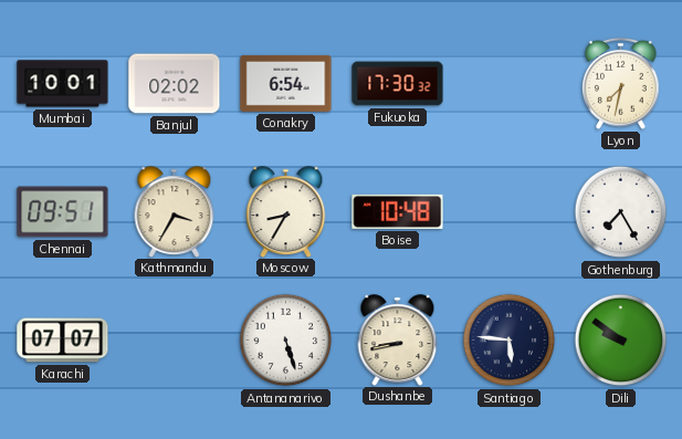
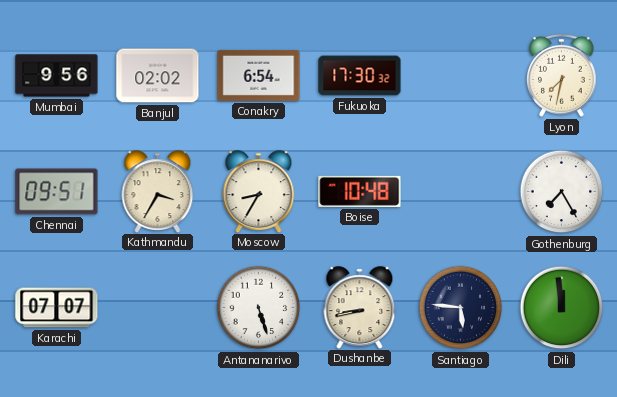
Mumbai: 10:01 -> 9:56 (57, 76)
Dili: 9:51 -> 11:59 (562, 308)
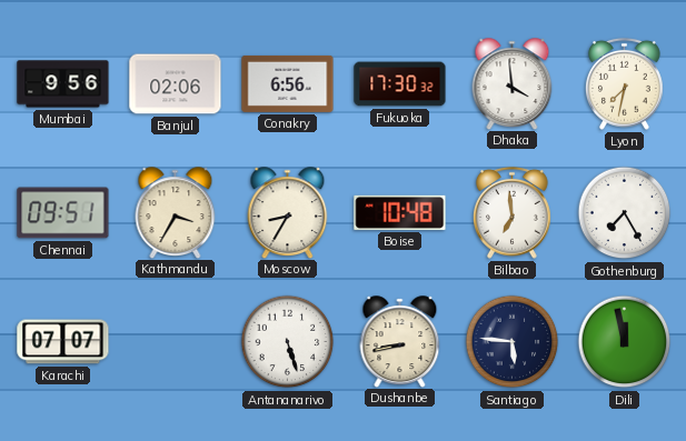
Banjul: 02:02 -> 02:06 (176, 84)
Conakry: 6:54 -> 6:56 (288, 83)
Dhaka: none -> 3:59 (513, 83)
Bilbao: none -> 6:59 (513, 212)
Dili: 11:59 -> 11:58 (625, 342)
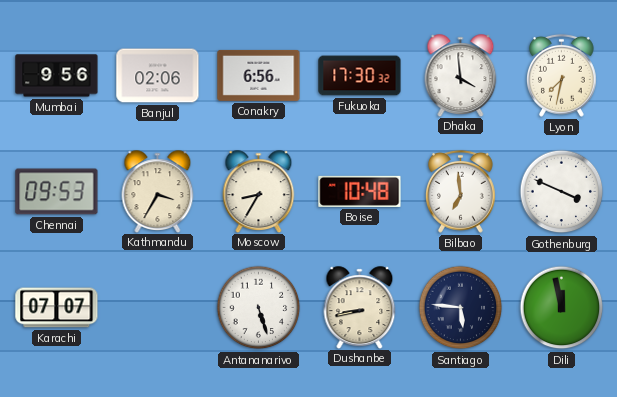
Chennai: 09:51 -> 09:53 (57, 192)
Gothenburg: 7:25 -> 3:49 (562, 192)
